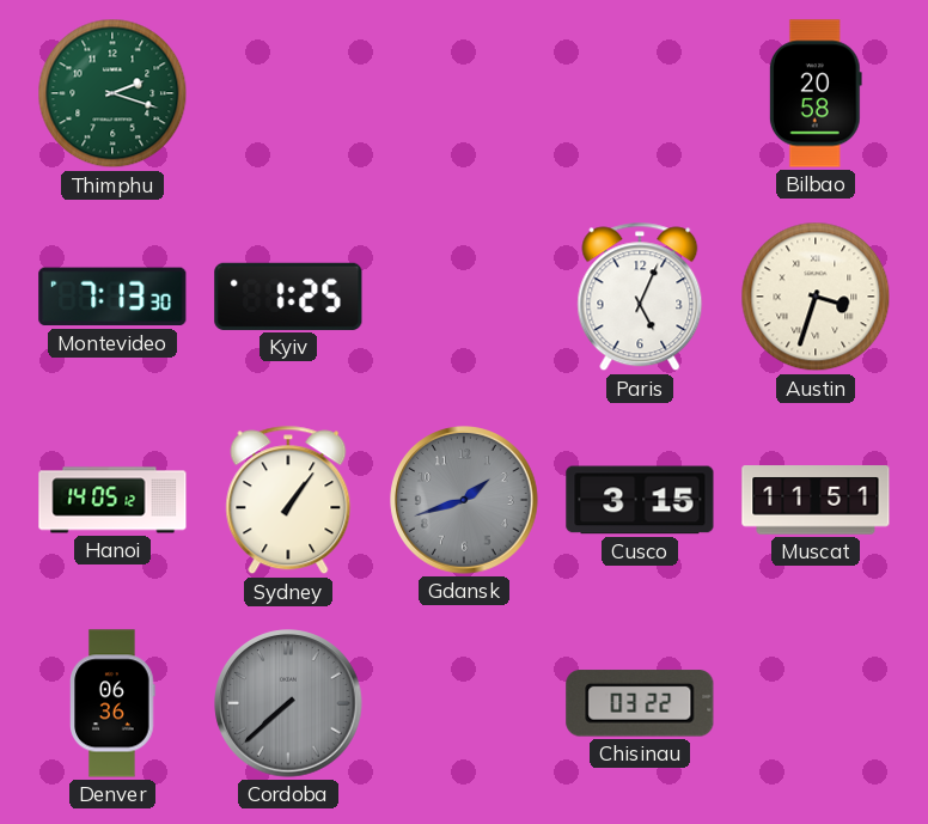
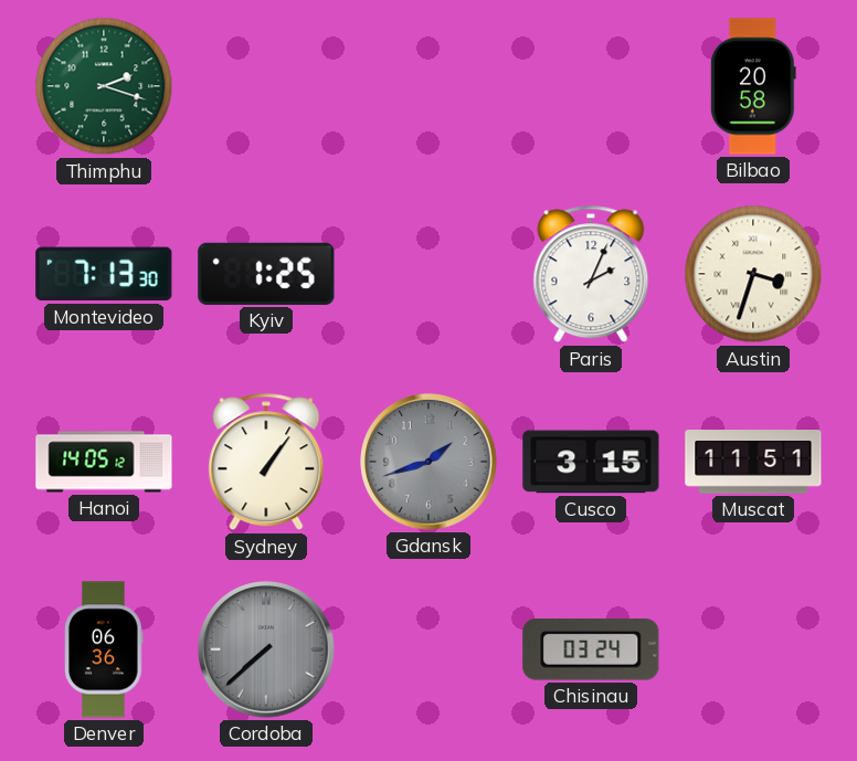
Paris: 5:04 -> 2:04 (591, 274)
Chisinau: 03:22 -> 03:24 (591, 649)
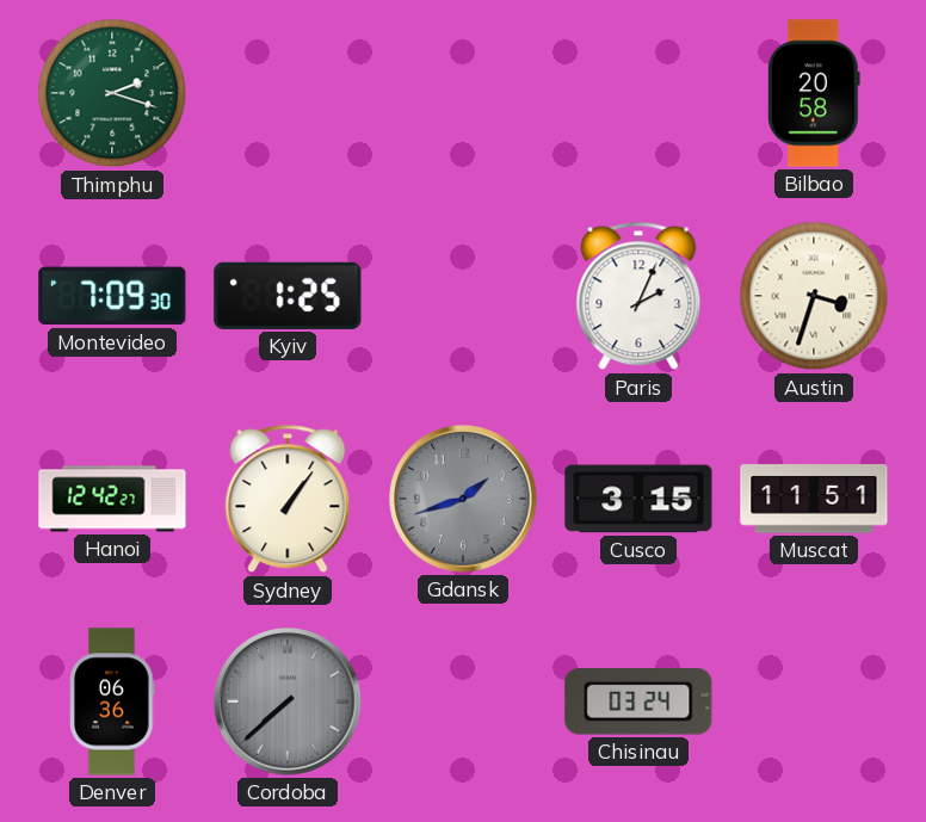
Montevideo: 7:13 -> 7:09 (112, 296)
Hanoi: 14:05 -> 12:42 (112, 499)
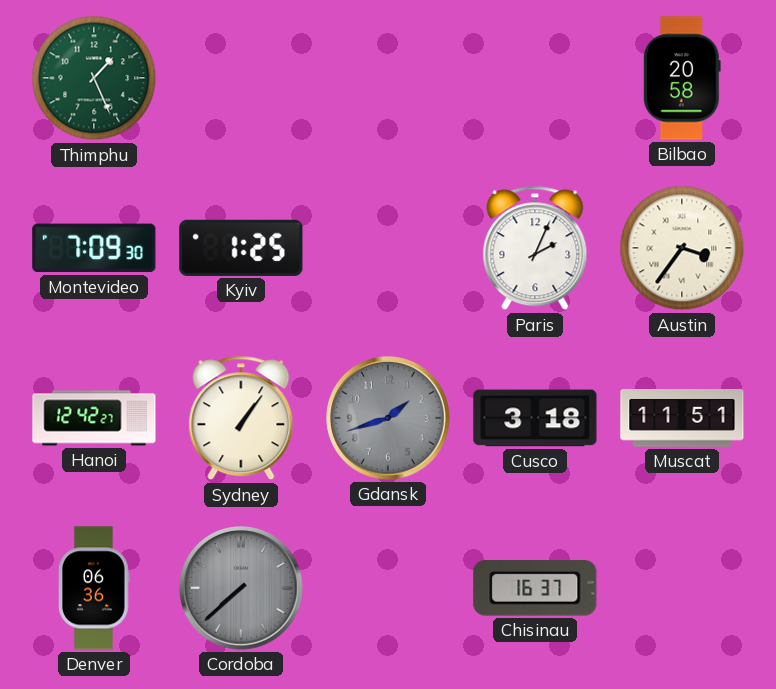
Thimphu: 2:18 -> 1:26 (94, 78)
Austin: 3:33 -> 3:36 (682, 248)
Cusco: 3:15 -> 3:18 (535, 418)
Chisinau: 03:24 -> 16:37 (535, 588)
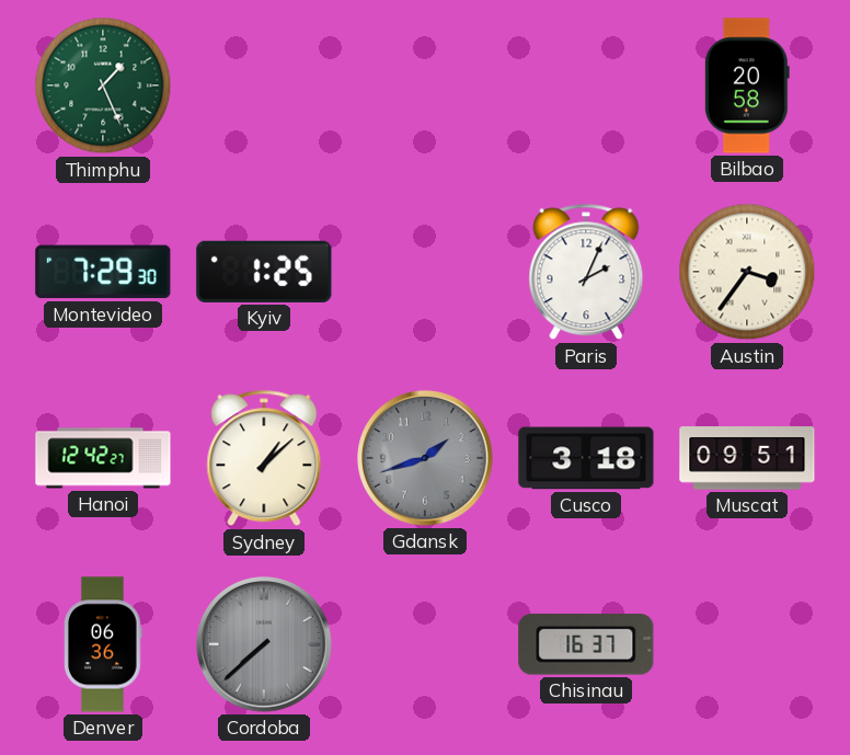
Montevideo: 7:09 -> 7:29 (103, 272)
Sydney: 1:06 -> 1:08 (264, 458)
Muscat: 11:51 -> 09:51 (747, 458)
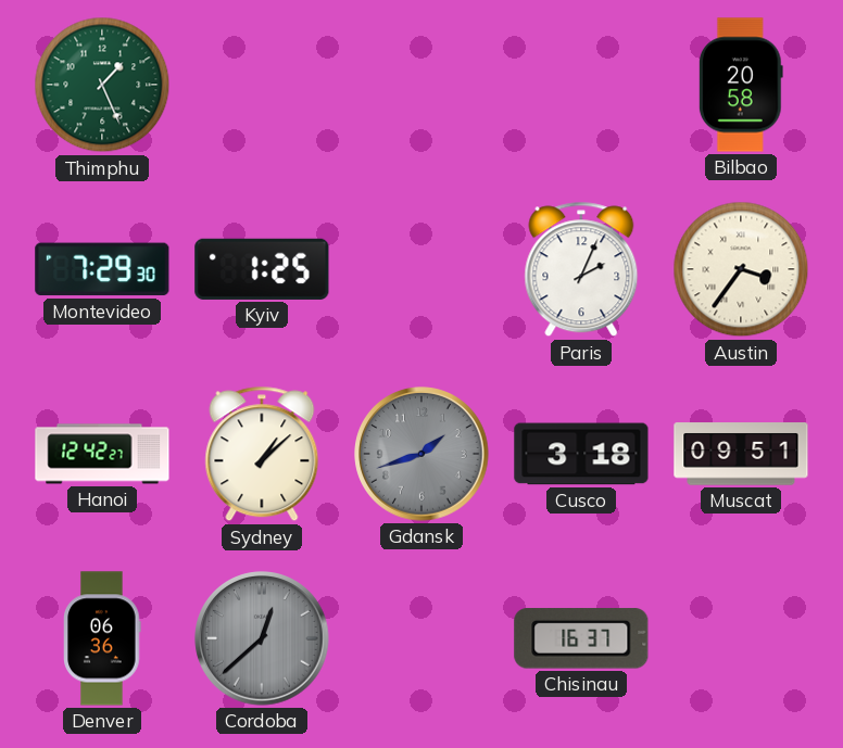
Cordoba: 7:38 -> 12:38 (262, 638)
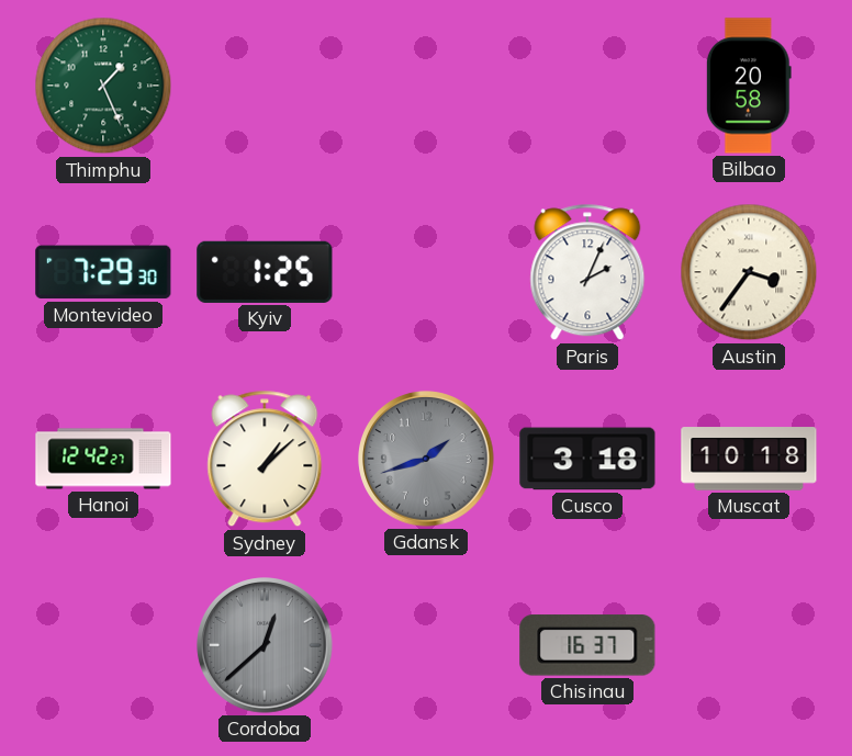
Muscat: 09:51 -> 10:18 (749, 459)
Denver: 06:36 -> none (102, 638)
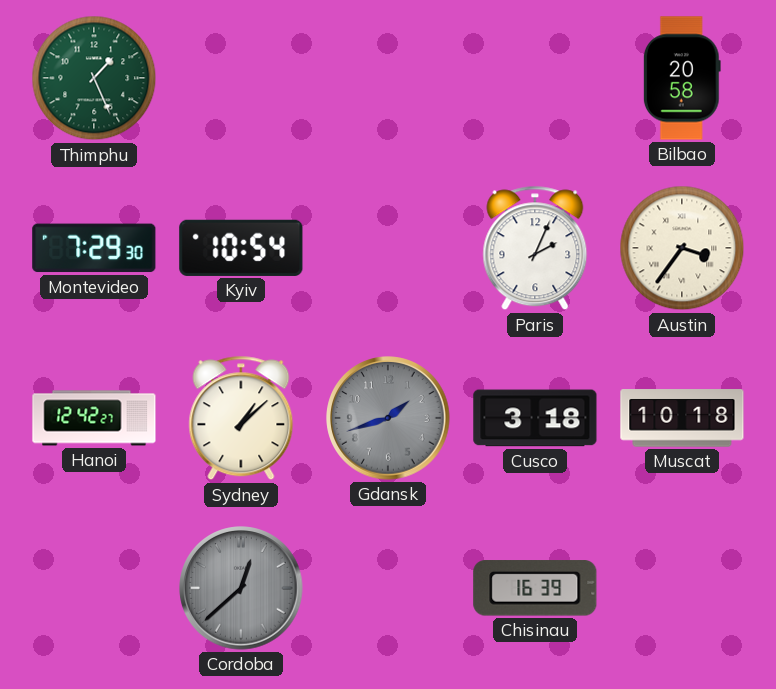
Kyiv: 1:25 -> 10:54 (241, 248)
Chisinau: 16:37 -> 16:39 (535, 588)
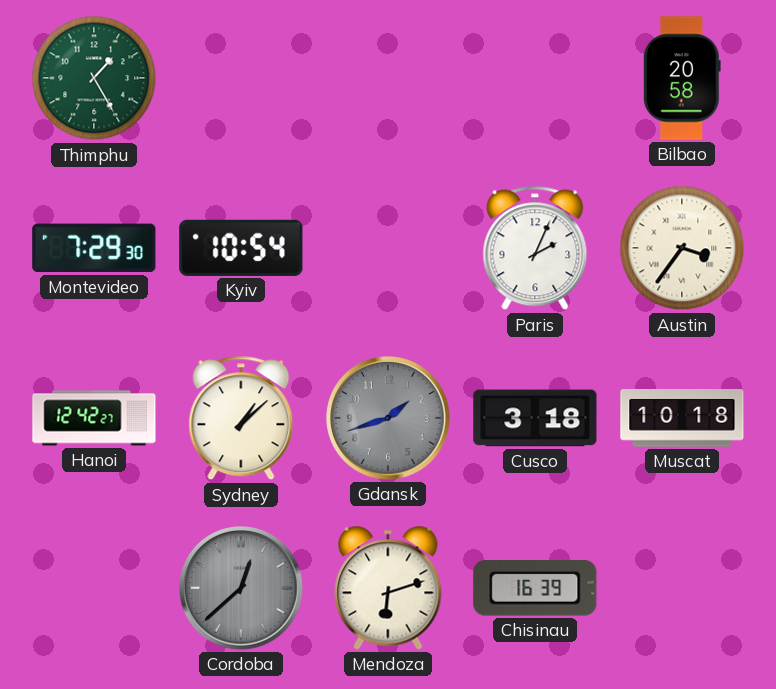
Thimphu: 1:26 -> 1:25 (94, 78)
Mendoza: none -> 6:12 (388, 588)
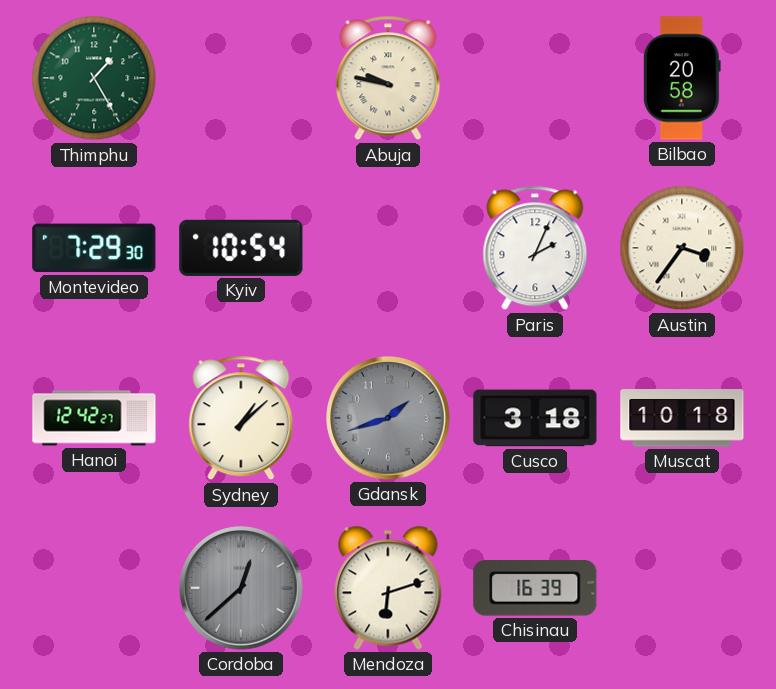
Abuja: none -> 9:47 (388, 78)
